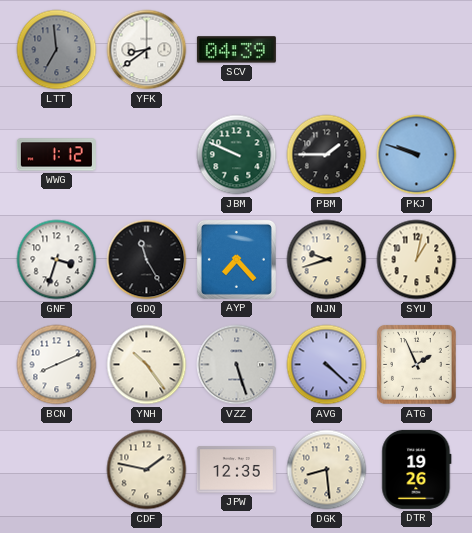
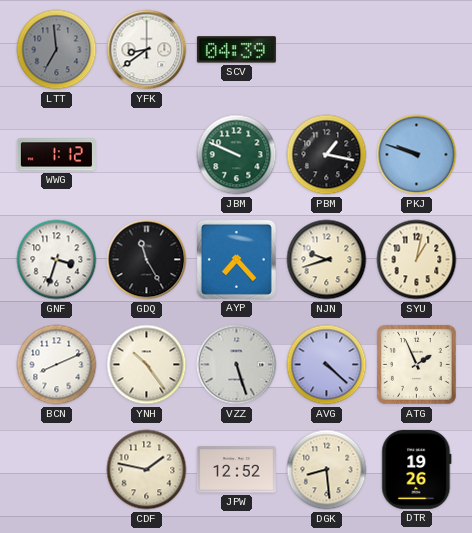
PBM: 1:45 -> 1:17 (327, 155)
JPW: 12:35 -> 12:52 (236, 470)
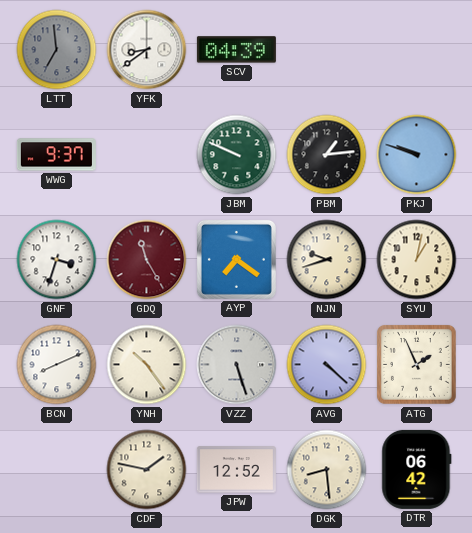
WWG: 1:12 -> 9:37 (56, 155)
PBM: 1:17 -> 1:14 (327, 155)
GDQ dial: black -> burgundy (147, 260)
AYP: 7:23 -> 7:21 (236, 259)
DTR: 19:26 -> 06:42 (417, 469)
